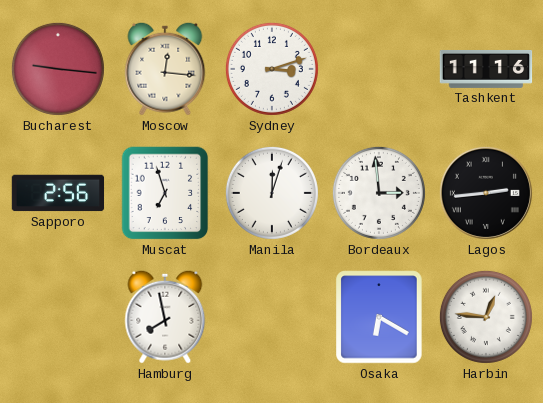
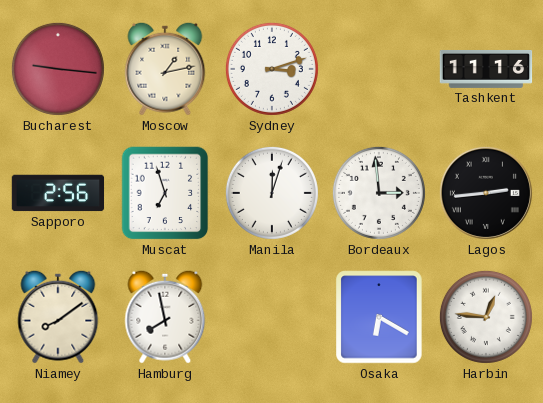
Moscow: 12:16 -> 1:13 (165, 69)
Niamey: none -> 8:09 (58, 317)
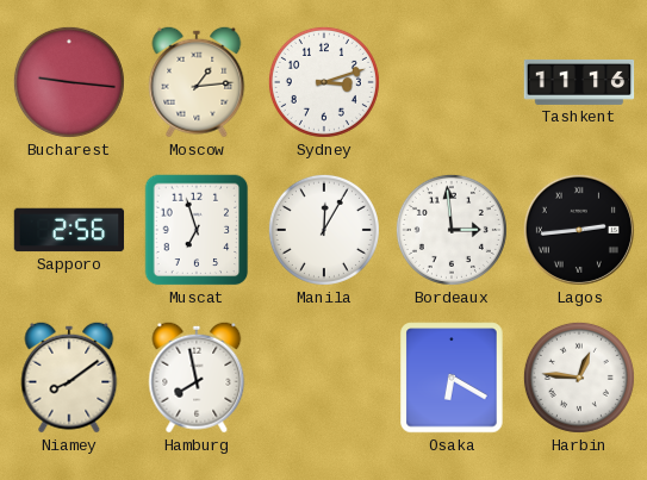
Moscow: 1:13 -> 1:14 (197, 82)
Manila: 12:03 -> 12:05 (324, 230)
